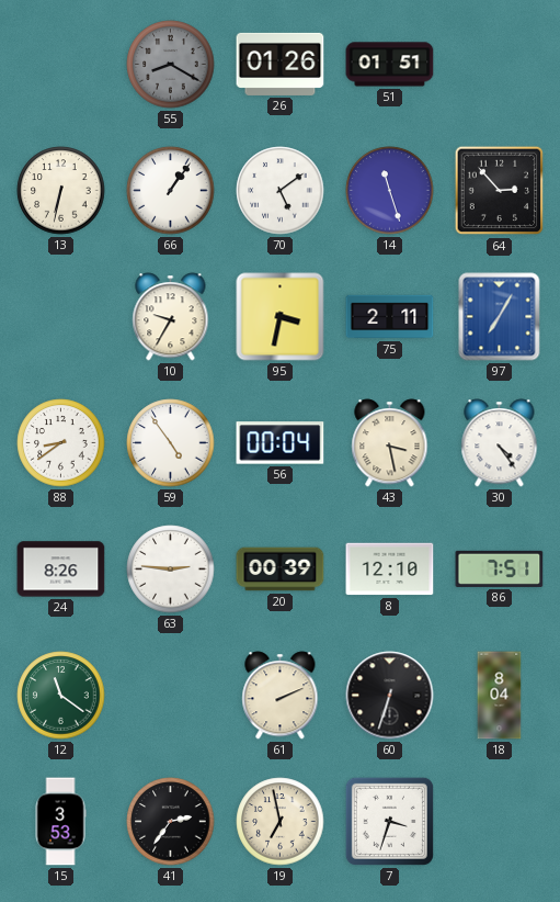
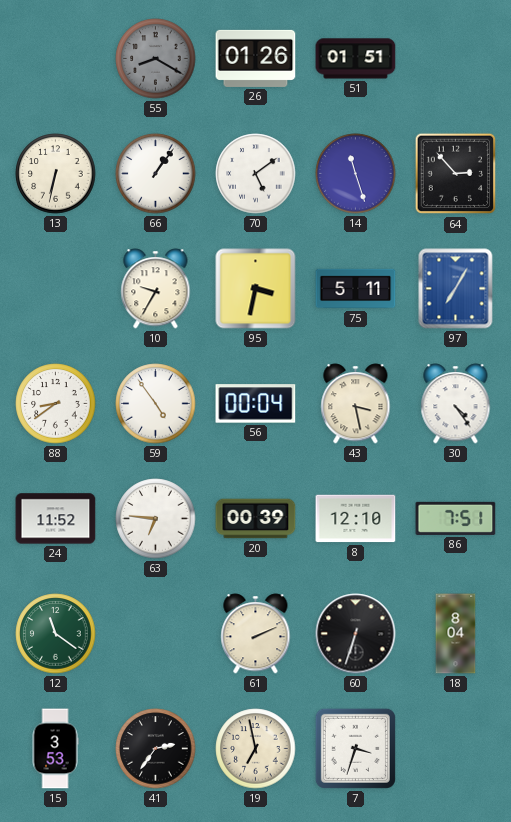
75: 2:11 -> 5:11 (356, 289)
24: 8:26 -> 11:52 (56, 519)
63: 2:46 -> 6:46 (156, 519)
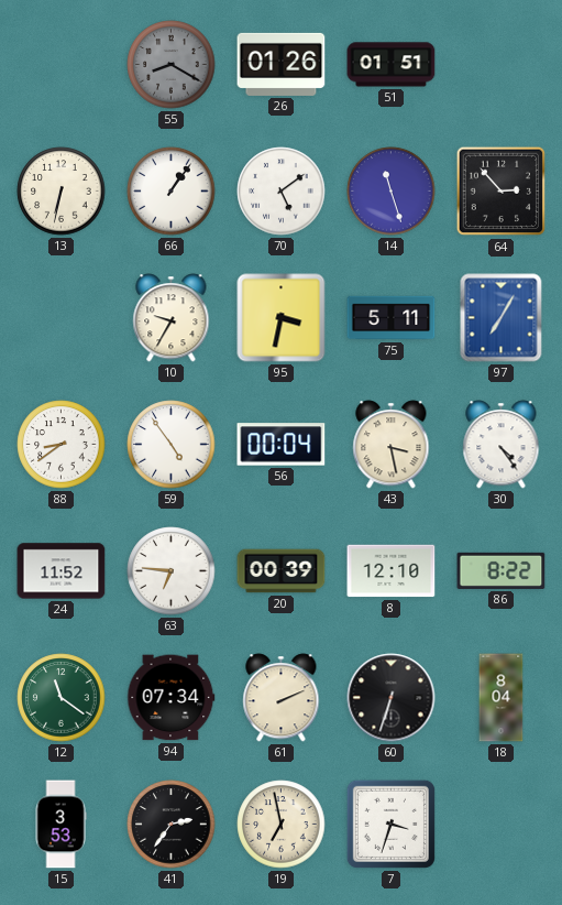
86: 7:51 -> 8:22 (502, 570)
94: none -> 07:34 (172, 698)
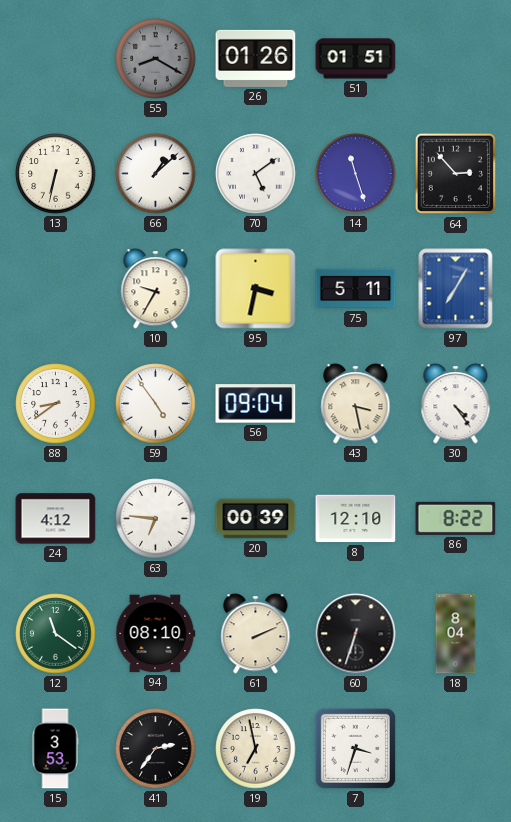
66: 1:06 -> 1:08 (156, 174)
56: 00:04 -> 09:04 (256, 404)
24: 11:52 -> 4:12 (56, 519)
94: 07:34 -> 08:10 (156, 634)
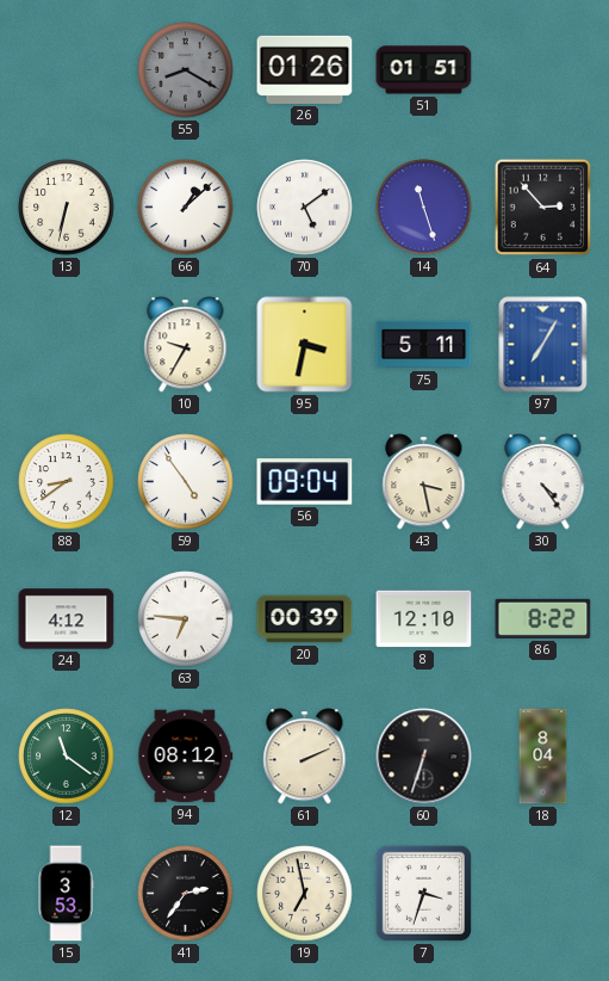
94: 08:10 -> 08:12 (186, 757)
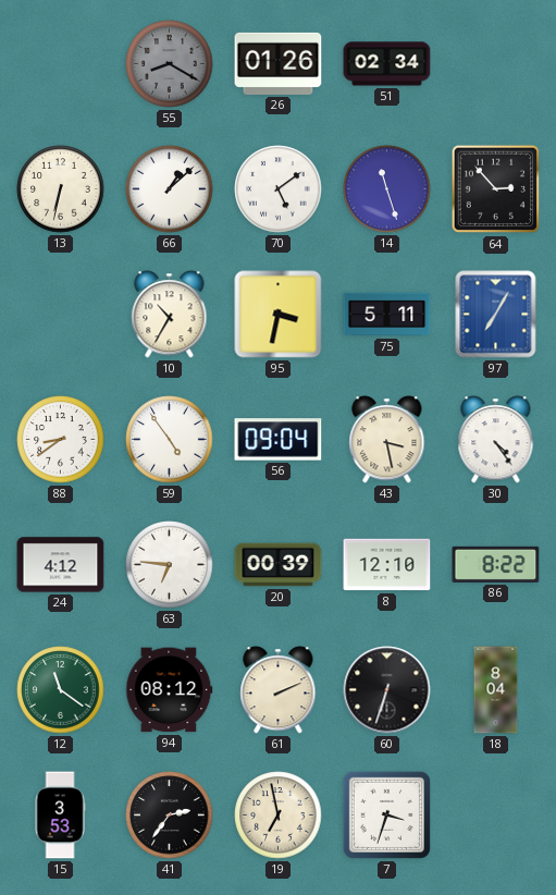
51: 01:51 -> 02:34 (387, 64)
10: 9:35 -> 10:35 (170, 315)
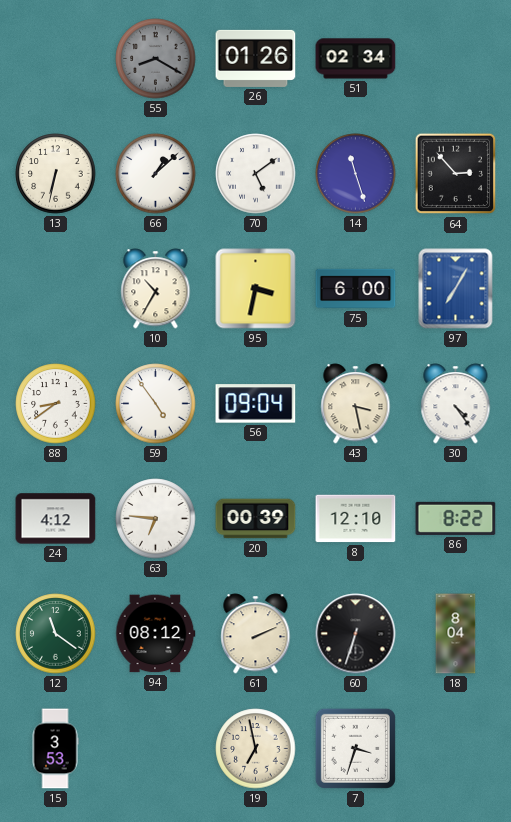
75: 5:11 -> 6:00 (356, 289)
41: 2:36 -> none (170, 816)
